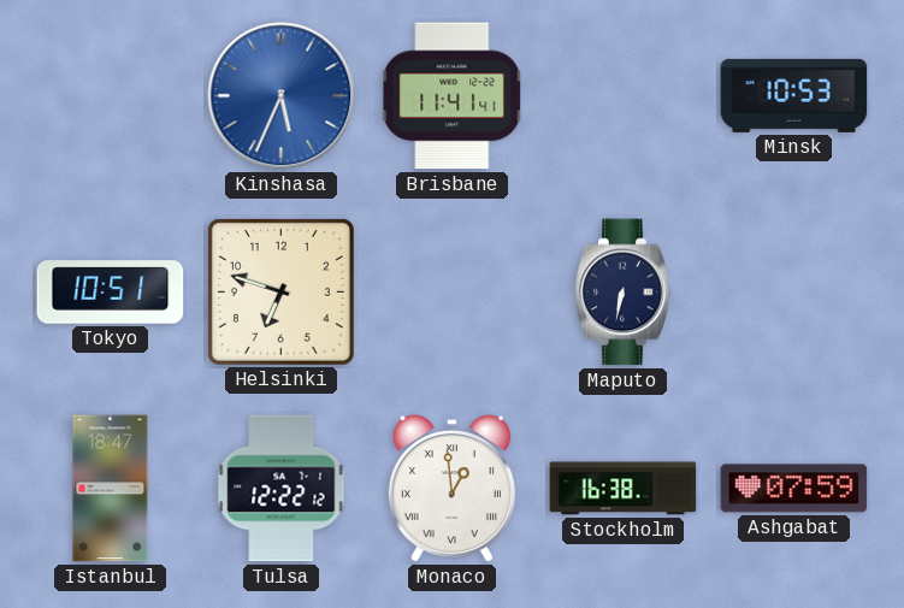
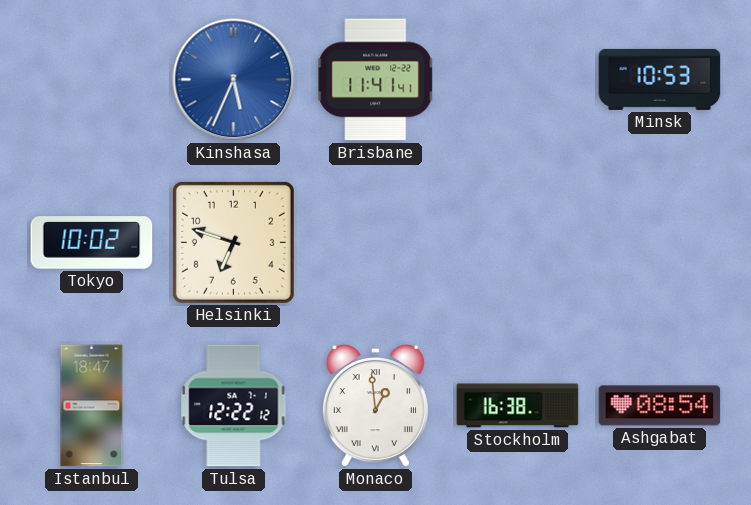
Tokyo: 10:51 -> 10:02 (92, 243)
Maputo: 6:32 -> none (624, 293)
Ashgabat: 07:59 -> 08:54 (660, 406)
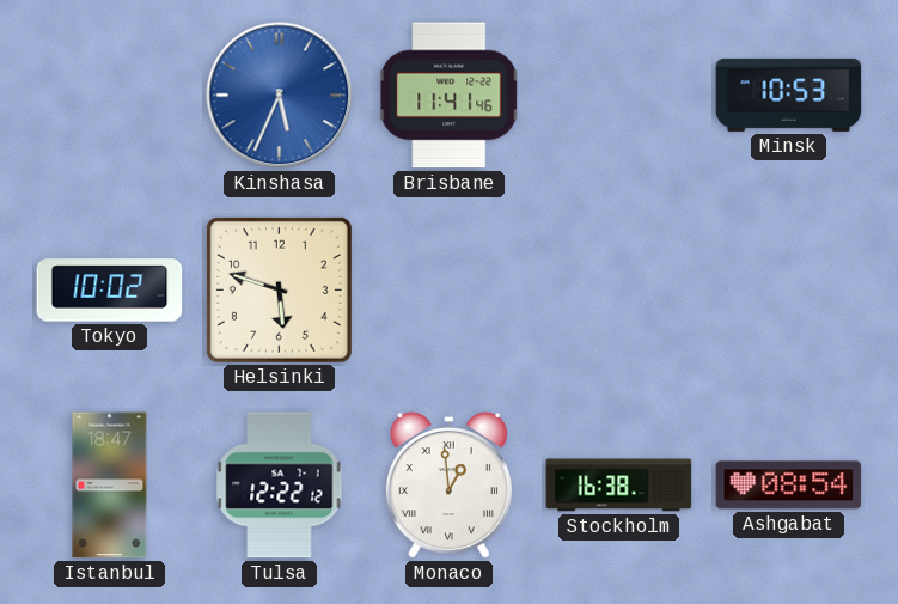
Brisbane: 11:41:41 -> 11:41:46 (450, 96)
Helsinki: 6:48 -> 5:48 (279, 289)
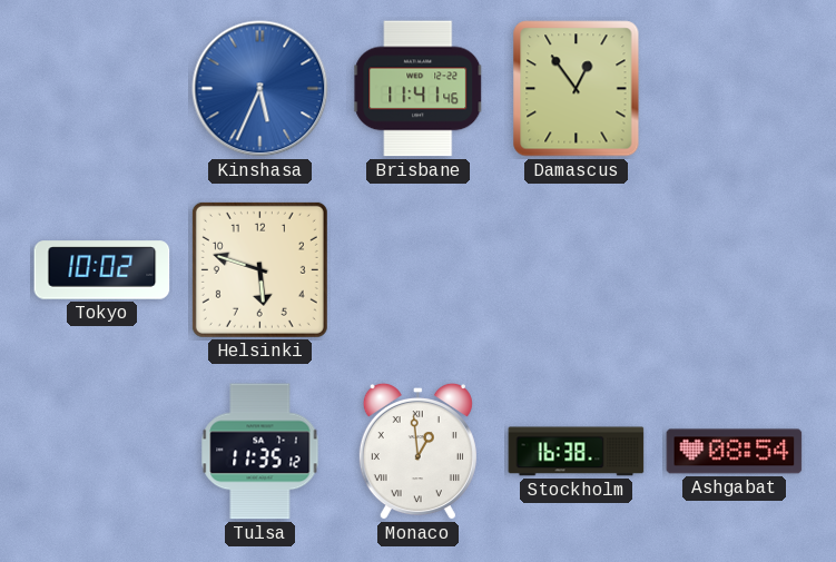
Damascus: none -> 12:54 (577, 89)
Minsk: 10:53 -> none (789, 94)
Istanbul: 18:47 -> none (110, 486)
Tulsa: 12:22 -> 11:35 (260, 452)
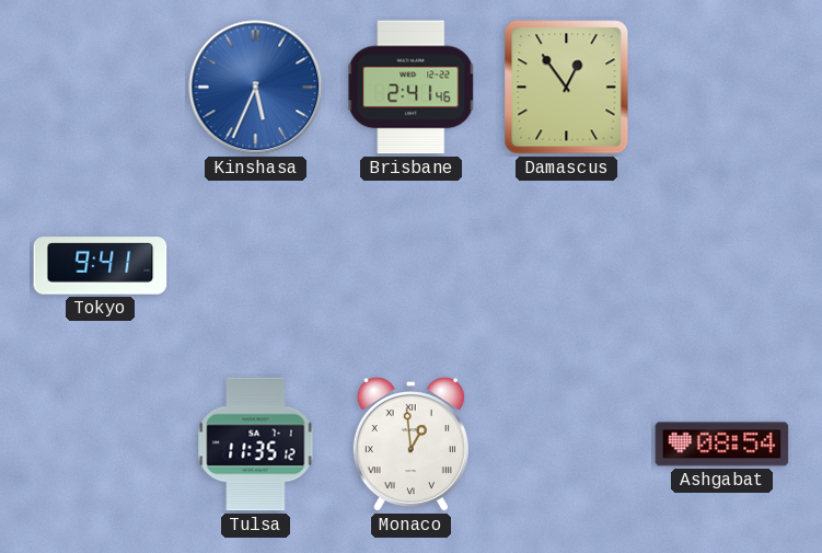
Brisbane: 11:41 -> 2:41 (412, 88)
Tokyo: 10:02 -> 9:41 (101, 266)
Helsinki: 5:48 -> none (259, 269)
Stockholm: 16:38 -> none (577, 452)
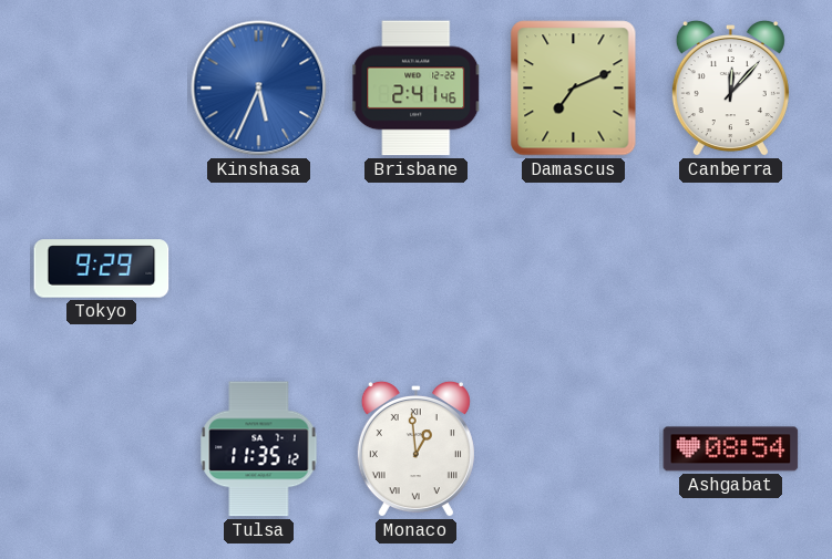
Damascus: 12:54 -> 7:11 (574, 89)
Canberra: none -> 12:07 (730, 89)
Tokyo: 9:41 -> 9:29 (102, 269)
